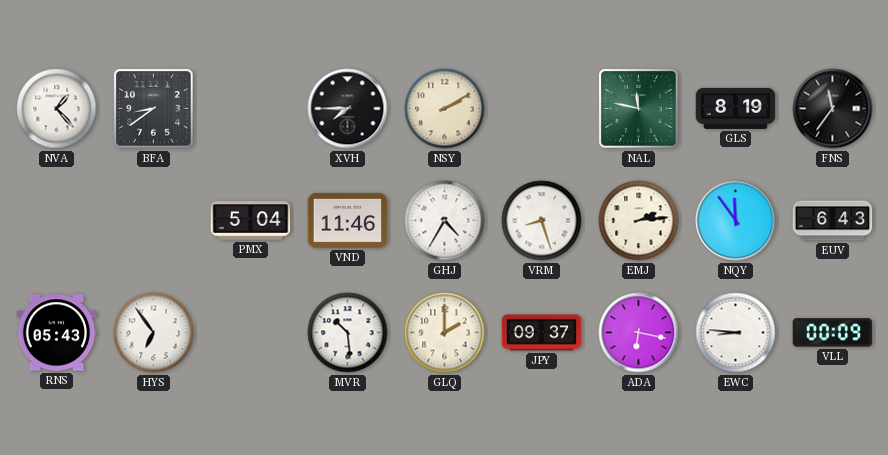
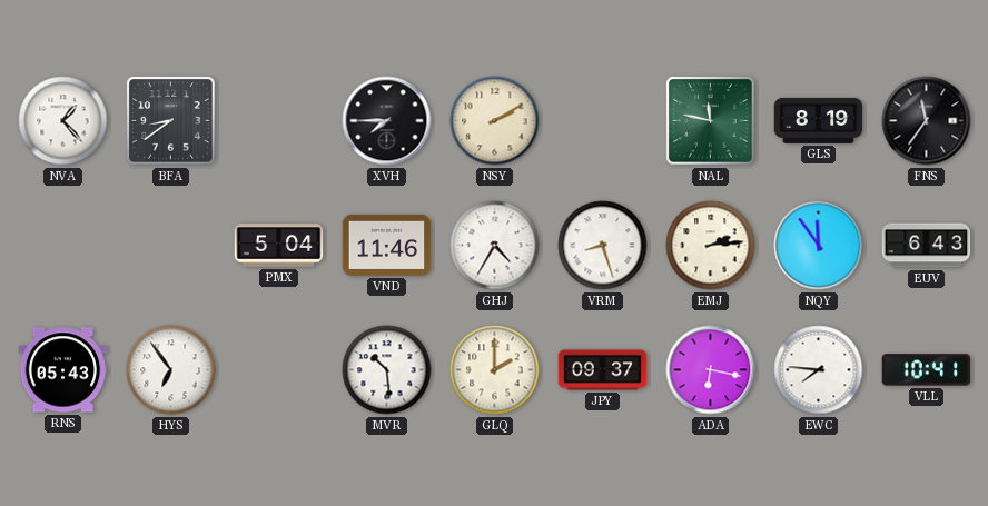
EWC: 8:46 -> 7:46 (819, 370)
VLL: 00:09 -> 10:41 (927, 370)
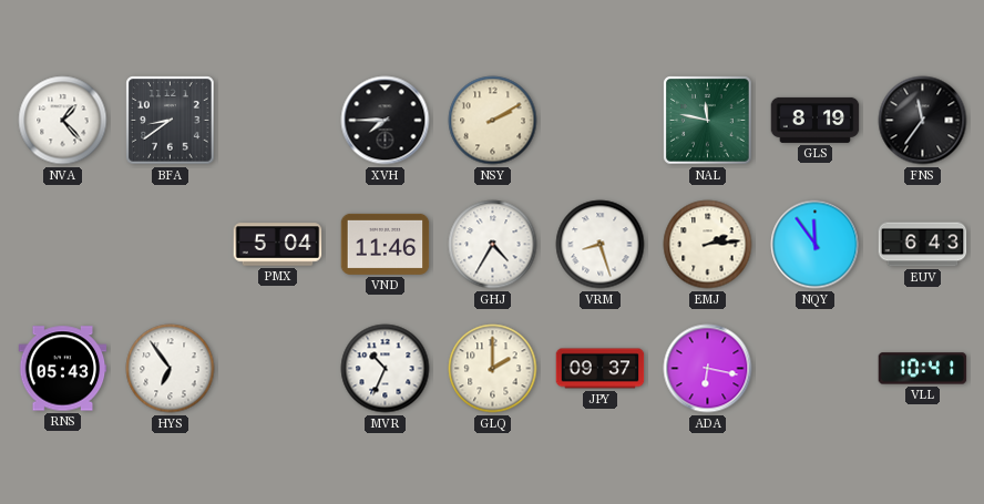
MVR: 10:29 -> 10:34 (386, 369)
EWC: 7:46 -> none (819, 370)
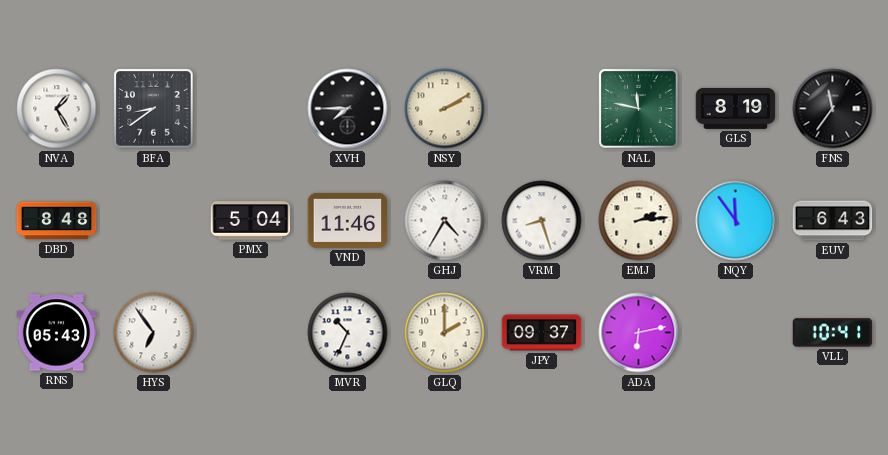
NVA: 1:23 -> 1:25 (57, 109)
DBD: none -> 8:48 (57, 221)
ADA: 6:17 -> 6:13 (639, 333)
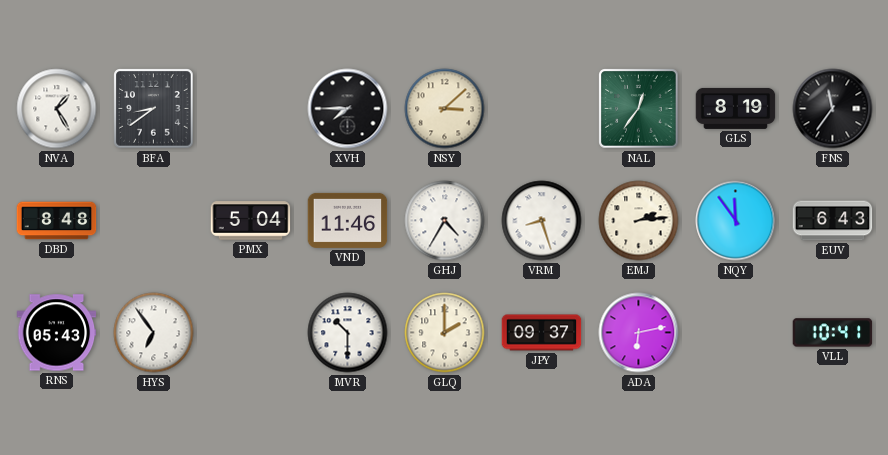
NSY: 2:10 -> 3:08 (445, 109)
NAL: 11:47 -> 12:36 (639, 109)
MVR: 10:34 -> 10:30 (348, 333)
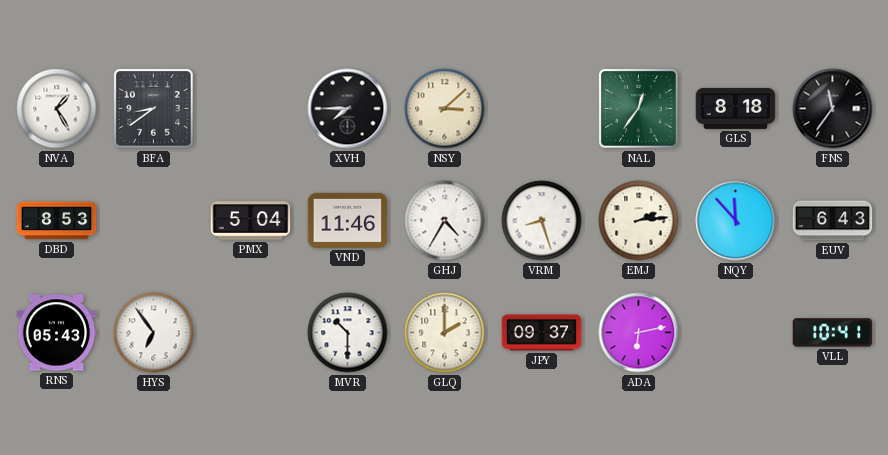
GLS: 8:19 -> 8:18 (736, 108)
DBD: 8:48 -> 8:53 (57, 221)
NQY: 11:54 -> 11:53 (736, 221)
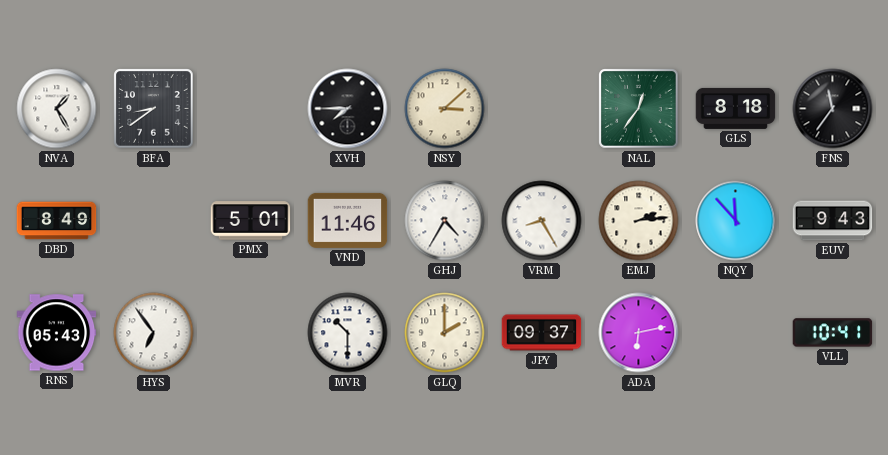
DBD: 8:53 -> 8:49 (57, 221)
PMX: 5:04 -> 5:01 (251, 221)
VRM: 8:27 -> 8:25 (542, 221)
EUV: 6:43 -> 9:43 (833, 221)
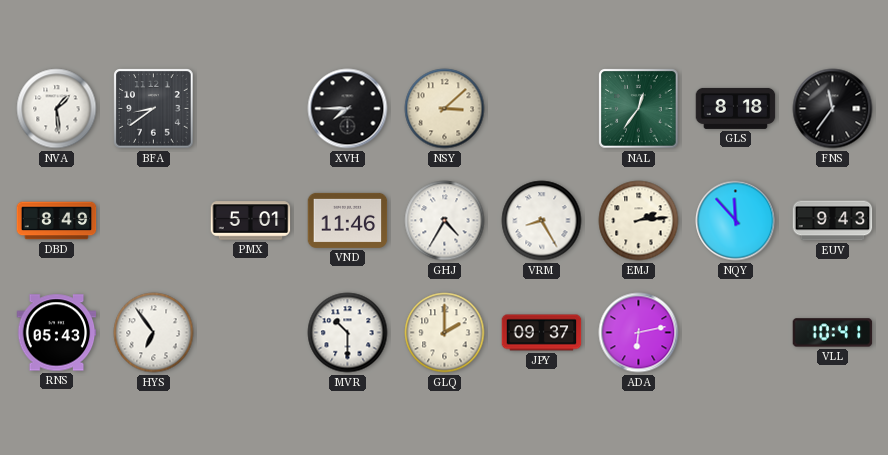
NVA: 1:25 -> 1:29 (57, 109)
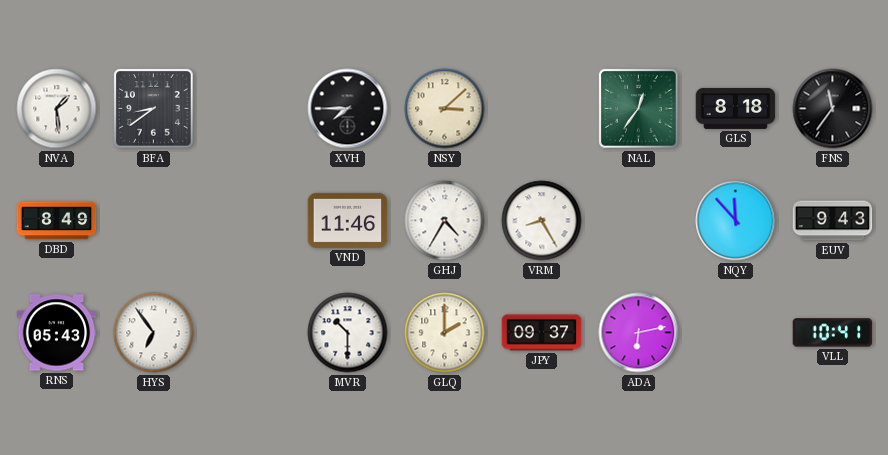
PMX: 5:01 -> none (251, 221)
EMJ: 2:14 -> none (639, 221)
